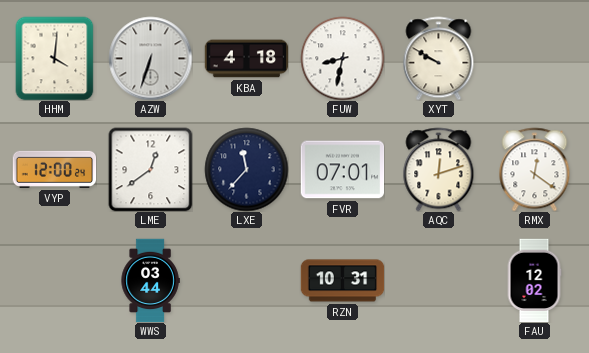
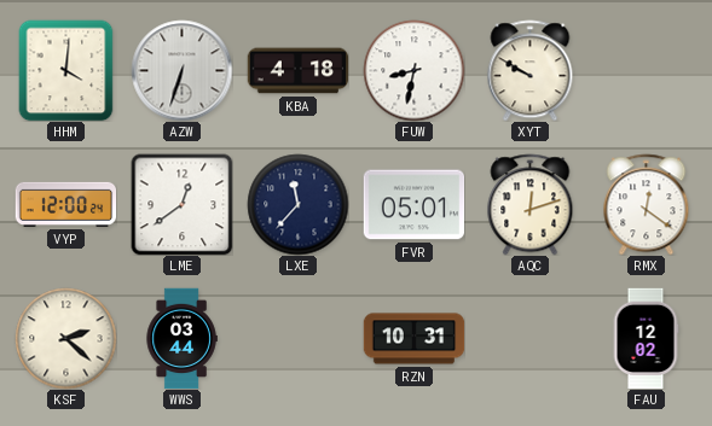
FVR: 07:01 -> 05:01 (413, 205)
KSF: none -> 2:22 (65, 338)
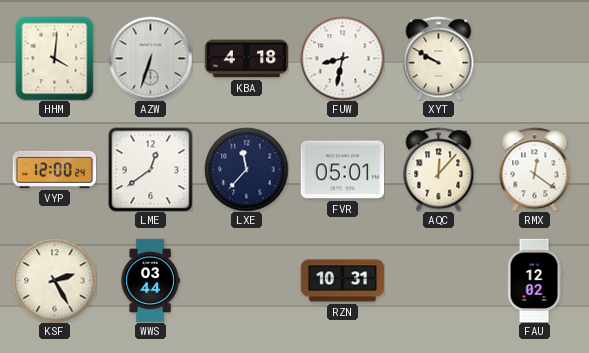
AQC: 12:12 -> 12:07 (439, 169)
KSF: 2:22 -> 2:25 (54, 280)
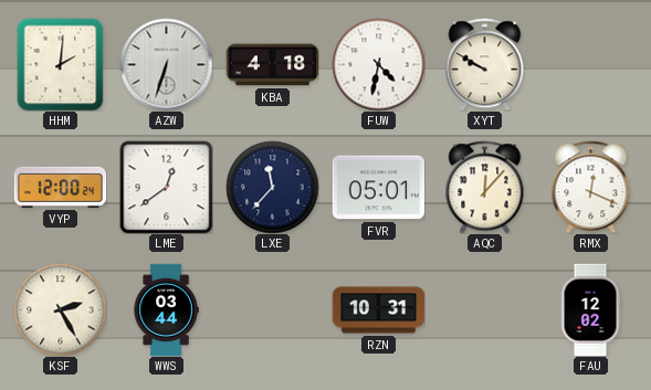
HHM: 4:01 -> 2:01 (61, 64)
FUW: 8:32 -> 4:32 (378, 64)
RMX: 12:21 -> 12:19 (591, 187)
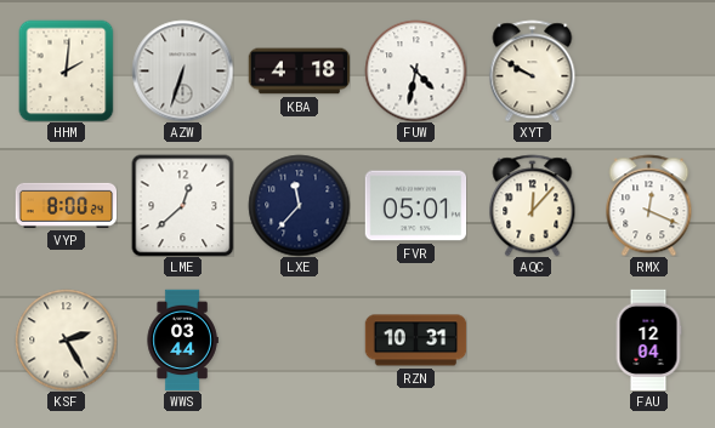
VYP: 12:00 -> 8:00 (66, 205)
LME: 12:39 -> 12:38 (182, 205)
FAU: 12:02 -> 12:04 (648, 339)
